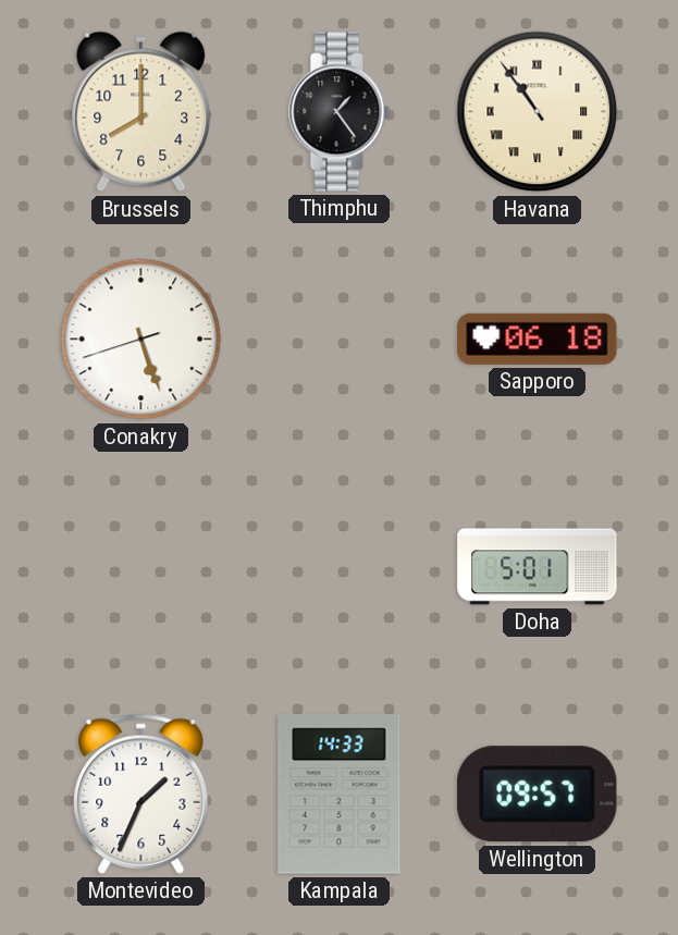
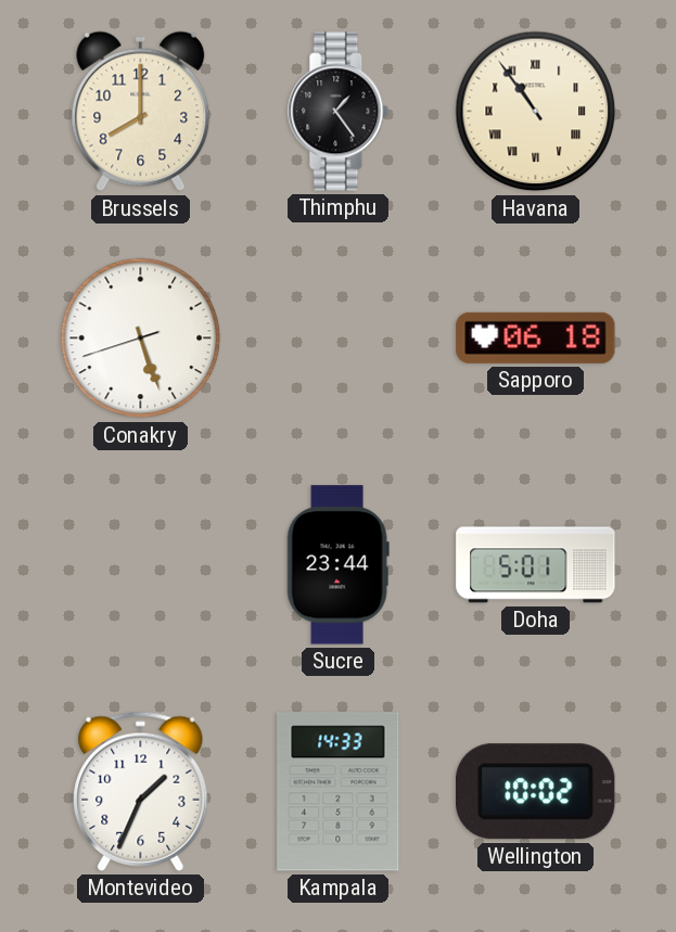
Sucre: none -> 23:44 (337, 565)
Wellington: 09:57 -> 10:02 (536, 792)
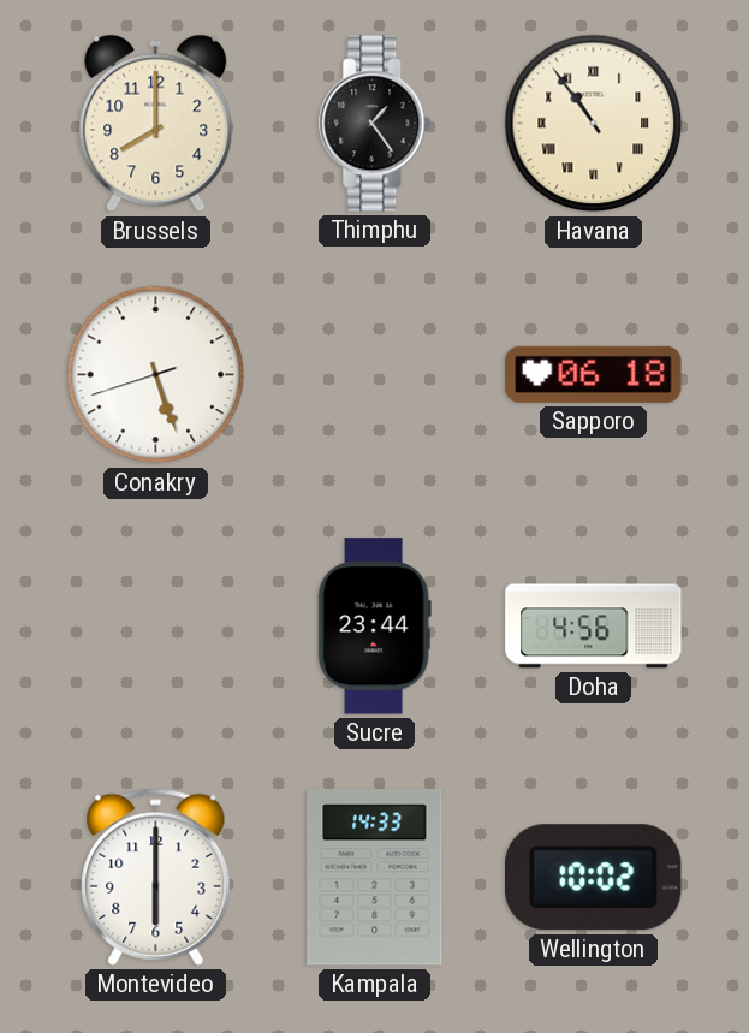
Doha: 5:01 -> 4:56 (594, 627)
Montevideo: 1:34 -> 6:00 (156, 877)
